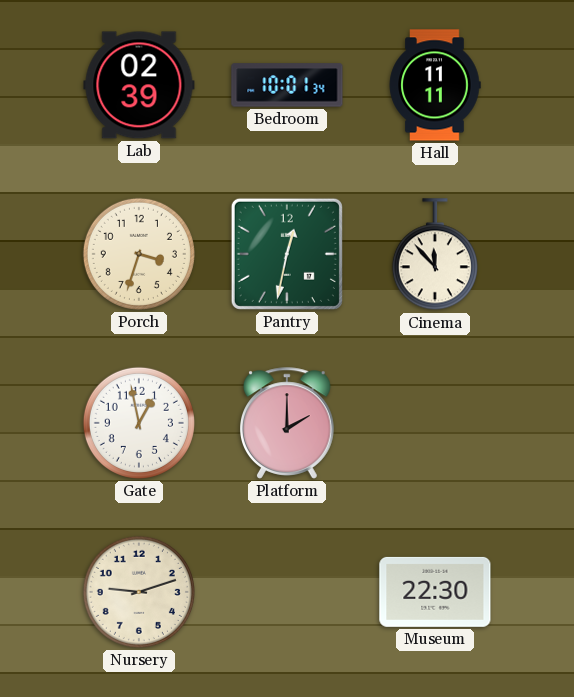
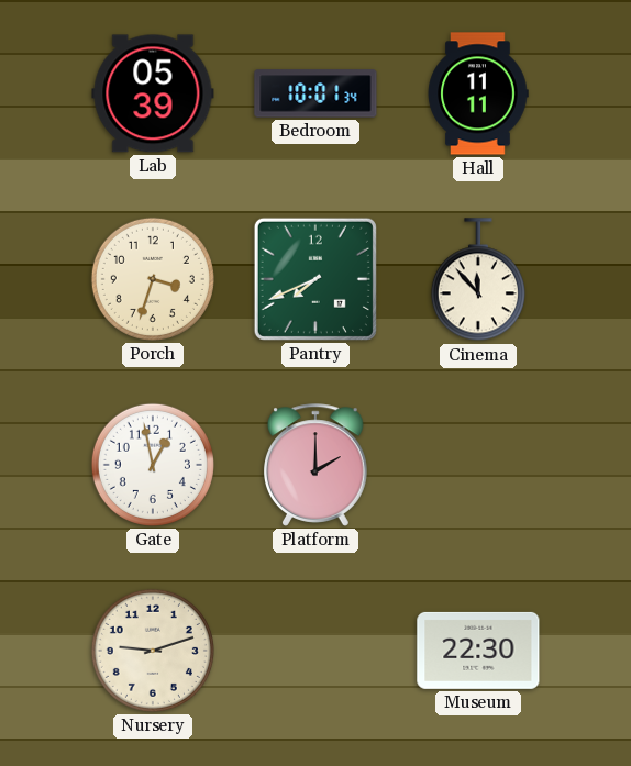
Lab: 02:39 -> 05:39 (153, 93)
Pantry: 12:32 -> 7:41 (315, 279)
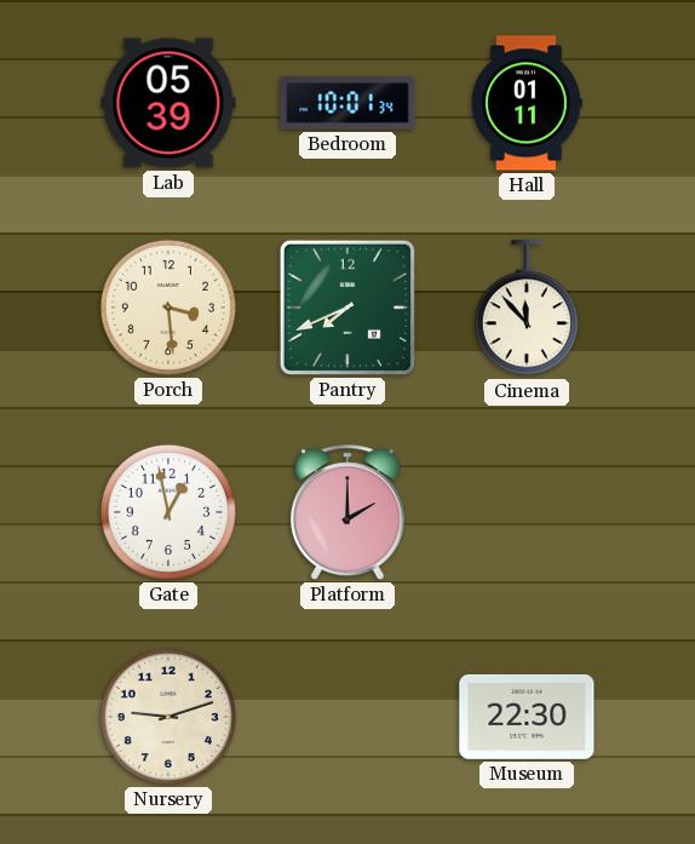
Hall: 11:11 -> 01:11 (527, 103)
Porch: 3:33 -> 3:29 (168, 308)
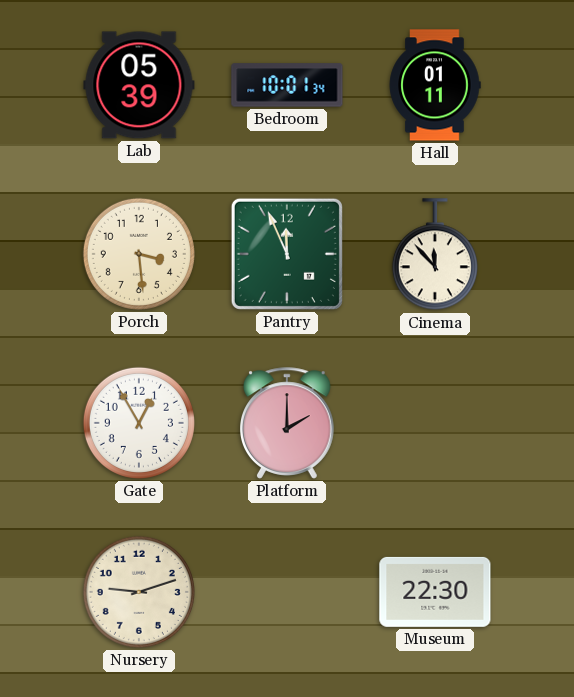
Pantry: 7:41 -> 11:56 (287, 254)
Gate: 12:58 -> 12:55 (139, 423)
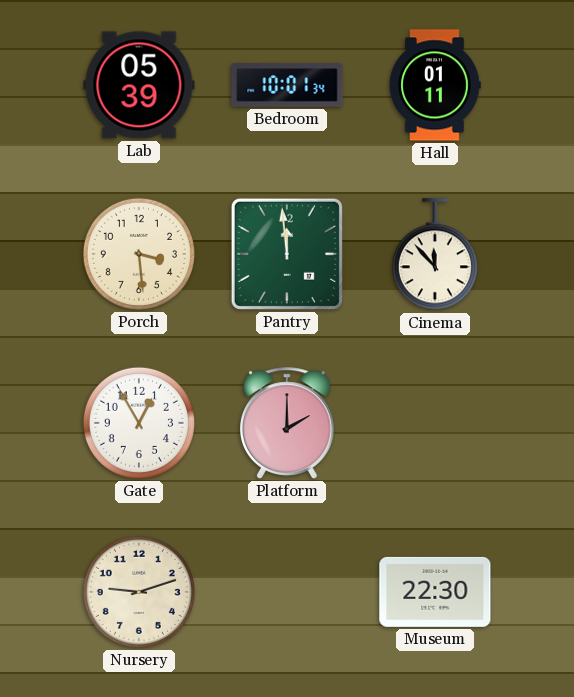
Pantry: 11:56 -> 11:59 (287, 254)
